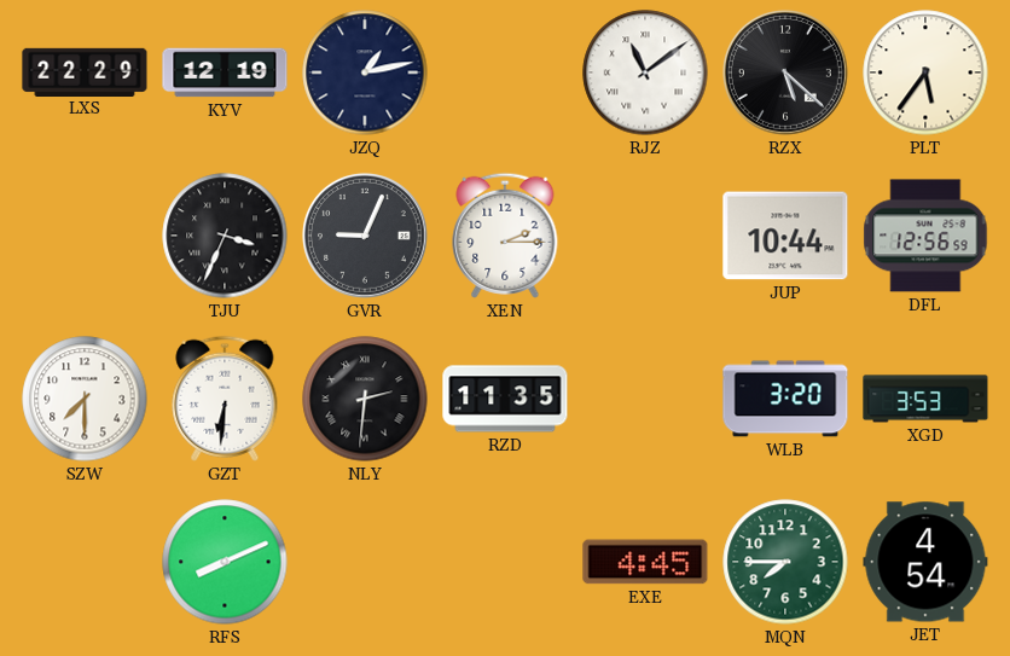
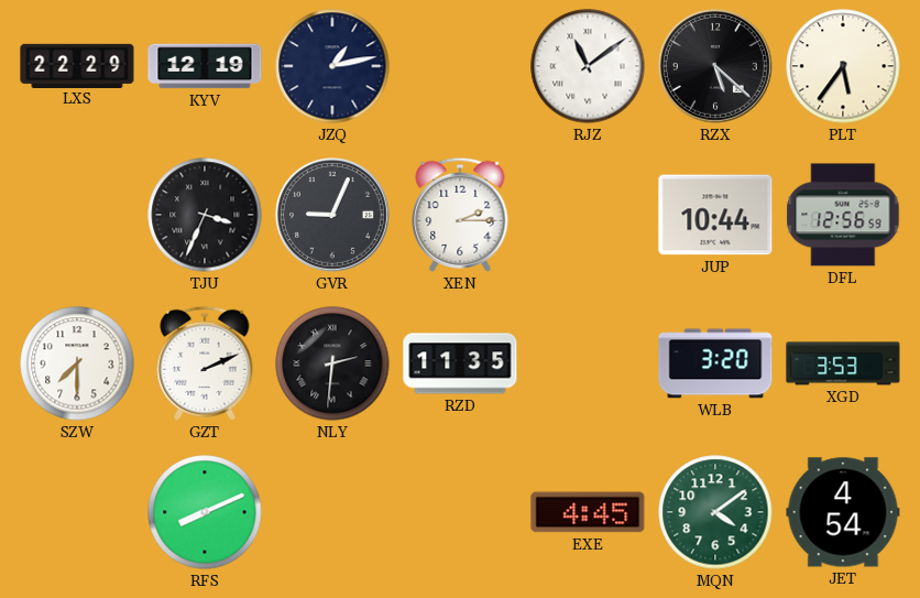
GZT: 6:31 -> 2:11 (205, 363)
MQN: 7:45 -> 4:09 (715, 512)
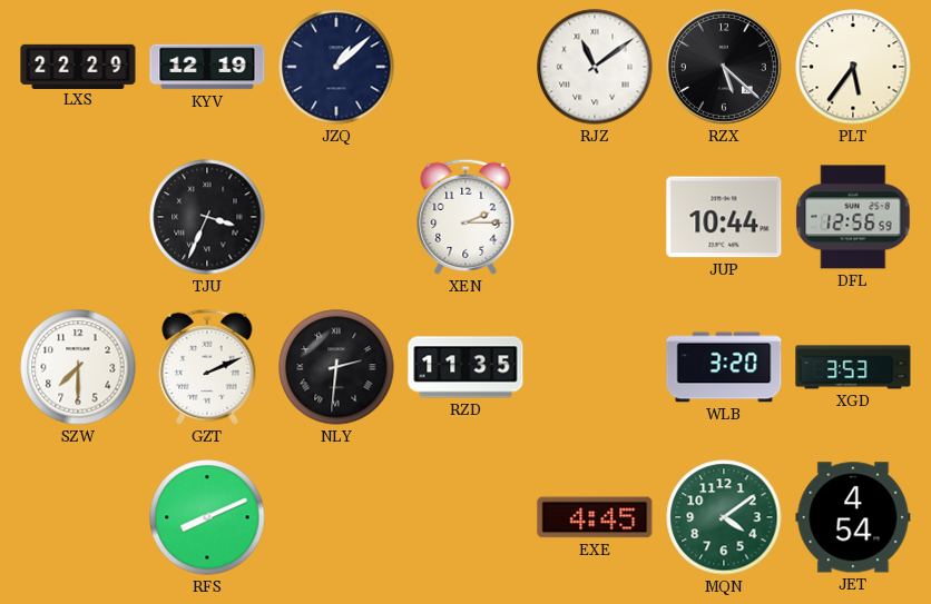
JZQ: 1:13 -> 1:08 (336, 67)
GVR: 9:04 -> none (332, 215)
